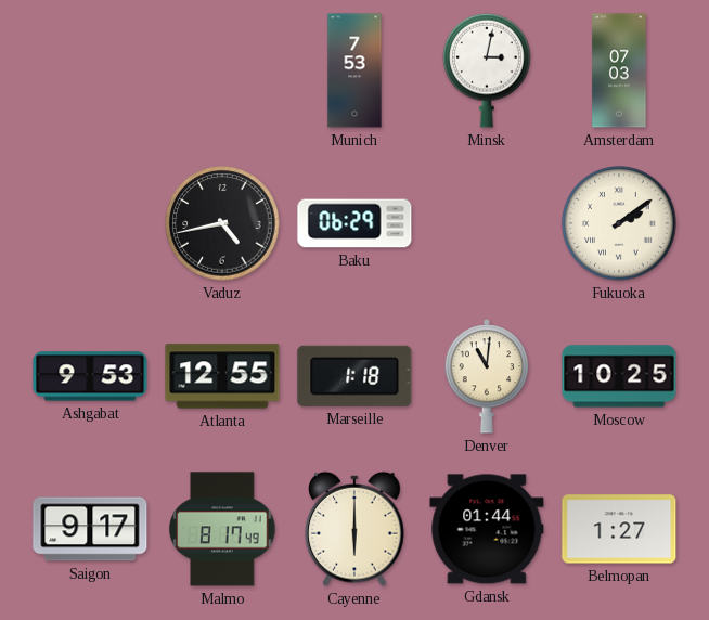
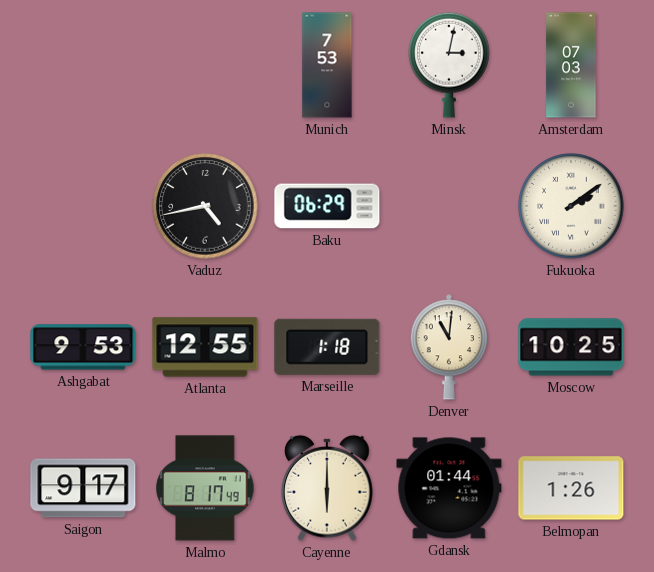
Belmopan: 1:27 -> 1:26 (571, 488)
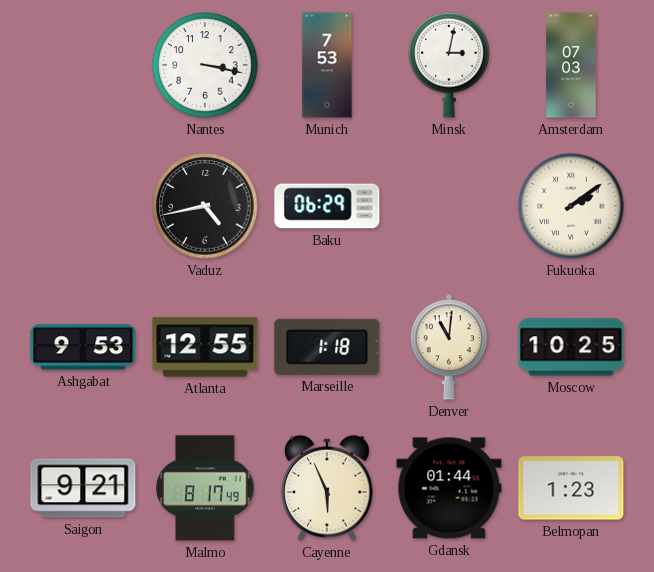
Nantes: none -> 3:17 (205, 65)
Saigon: 9:17 -> 9:21 (83, 488)
Cayenne: 6:00 -> 5:56 (328, 488)
Belmopan: 1:26 -> 1:23 (571, 488)
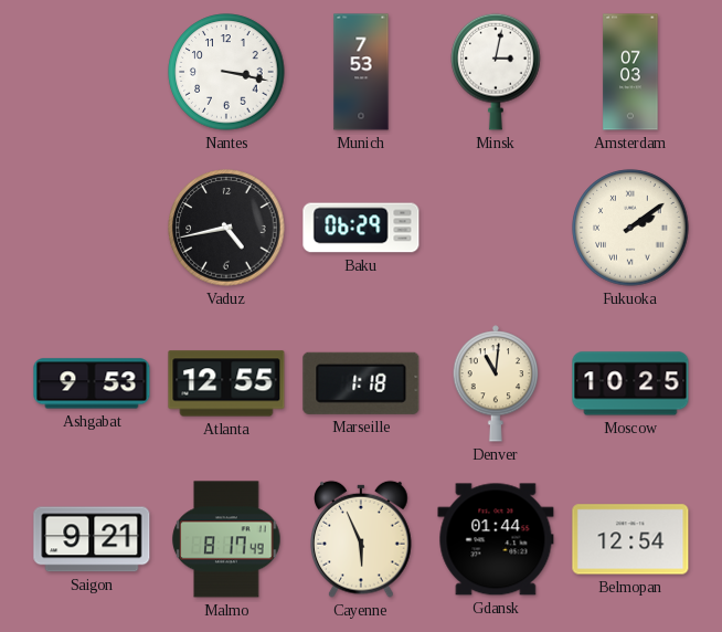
Belmopan: 1:23 -> 12:54 (630, 539)
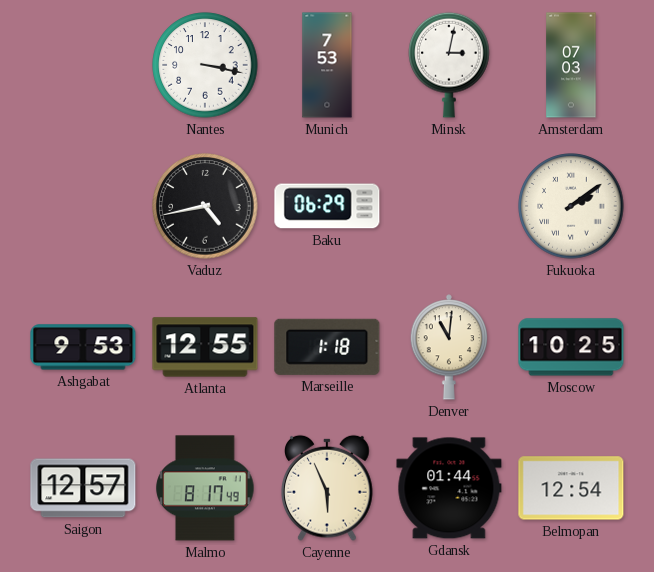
Saigon: 9:21 -> 12:57 (83, 488)
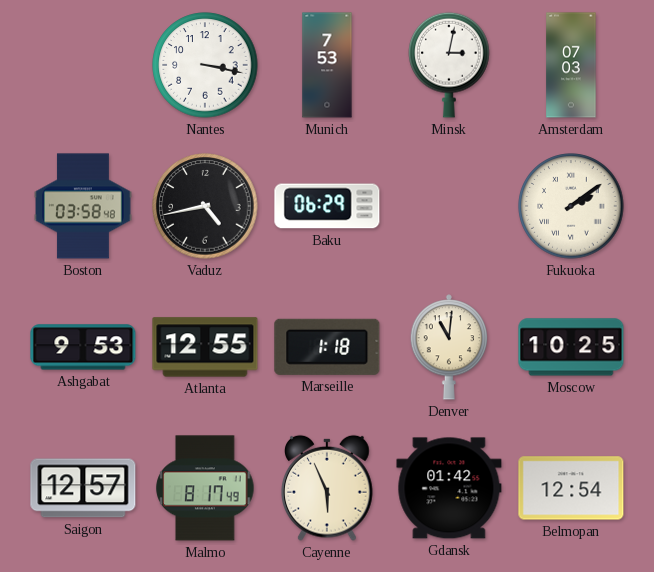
Boston: none -> 03:58 (84, 206)
Gdansk: 01:44 -> 01:42 (449, 488)
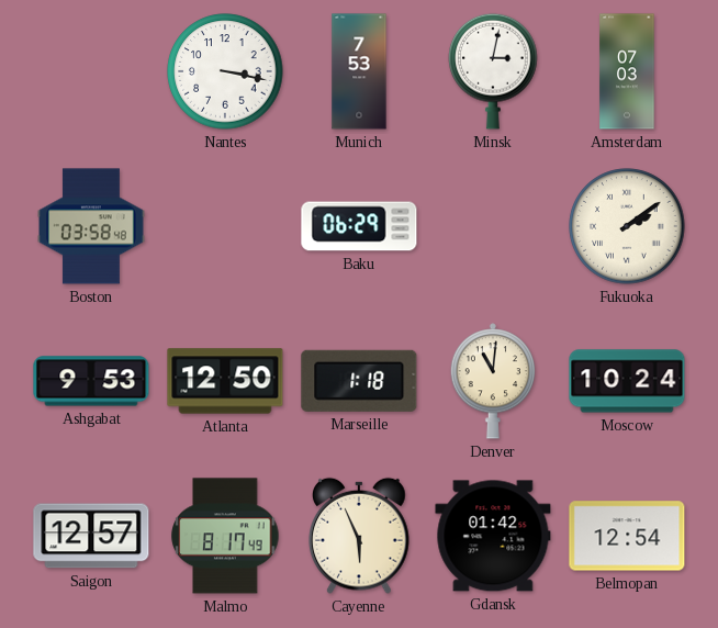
Vaduz: 4:43 -> none (205, 206)
Atlanta: 12:55 -> 12:50 (225, 381)
Moscow: 10:25 -> 10:24 (627, 381)
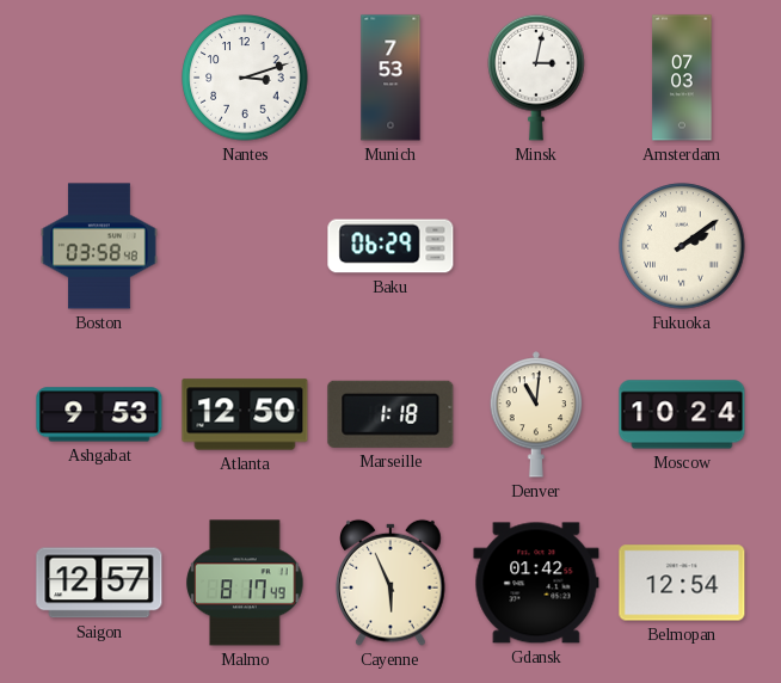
Nantes: 3:17 -> 3:12 (245, 78)
